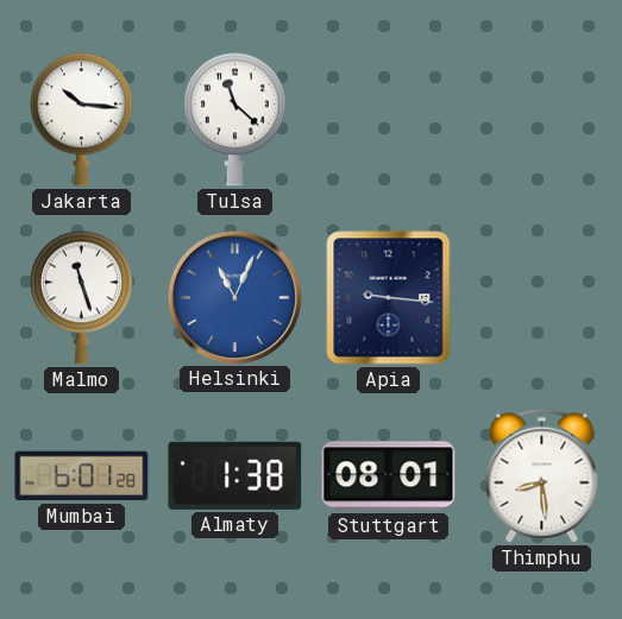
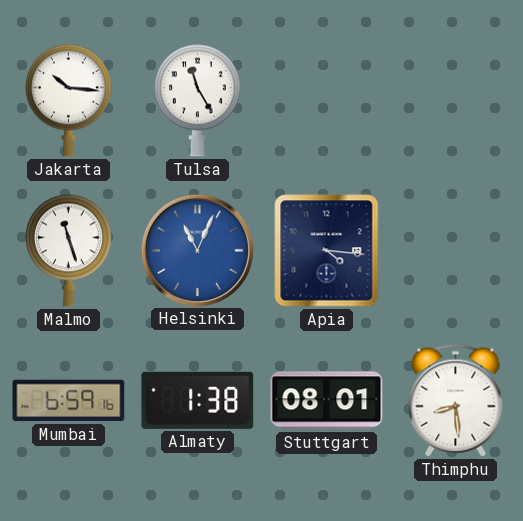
Tulsa: 11:22 -> 11:25 (198, 100)
Apia: 9:16 -> 4:16 (327, 251)
Mumbai: 6:01 -> 6:59 (69, 401)
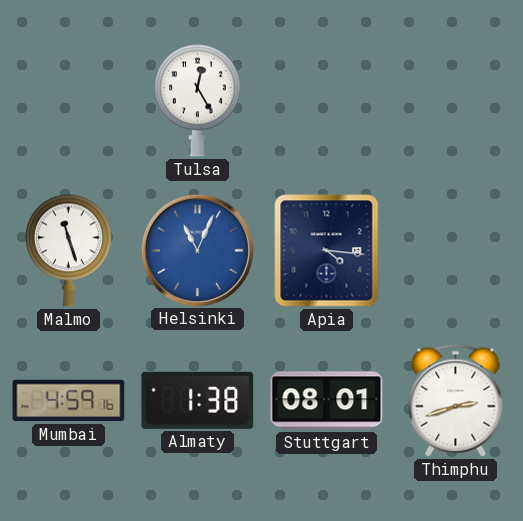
Jakarta: 10:16 -> none (69, 100)
Tulsa: 11:25 -> 12:25 (198, 100)
Mumbai: 6:59 -> 4:59 (69, 401)
Thimphu: 8:29 -> 2:42 (456, 401)
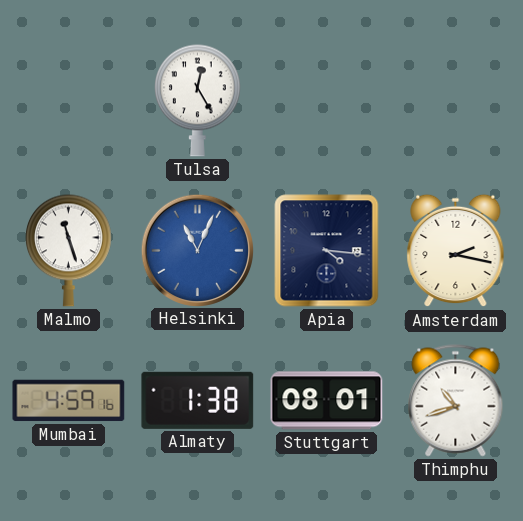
Amsterdam: none -> 2:17 (456, 251)
Thimphu: 2:42 -> 10:42 (456, 401)
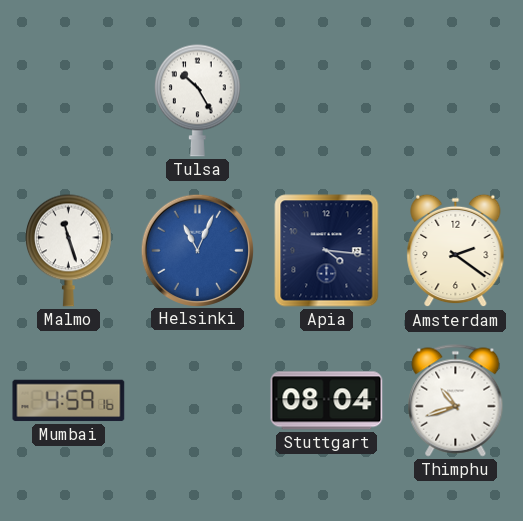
Tulsa: 12:25 -> 10:25 (198, 100)
Amsterdam: 2:17 -> 2:21 (456, 251)
Almaty: 1:38 -> none (198, 400)
Stuttgart: 08:01 -> 08:04 (327, 401)
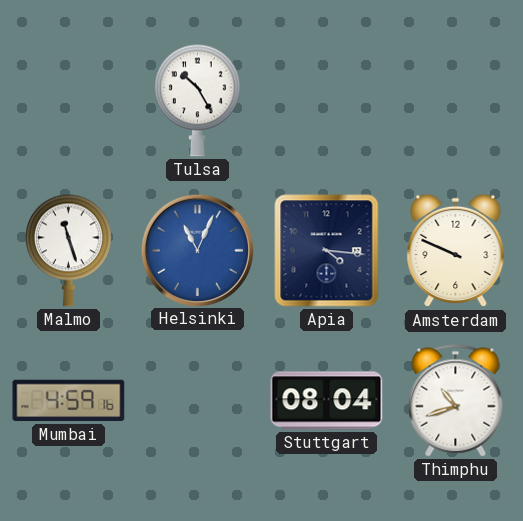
Amsterdam: 2:21 -> 9:49 (456, 251)
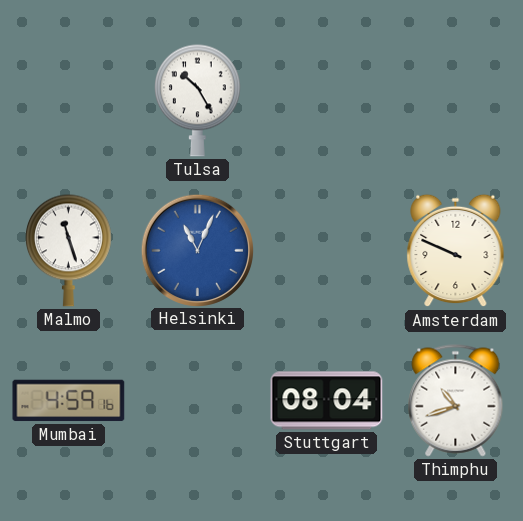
Apia: 4:16 -> none (327, 251)
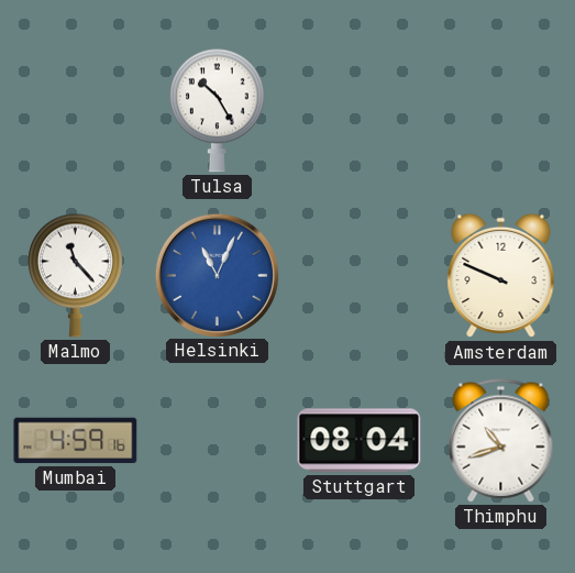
Malmo: 11:27 -> 11:23 (76, 275)
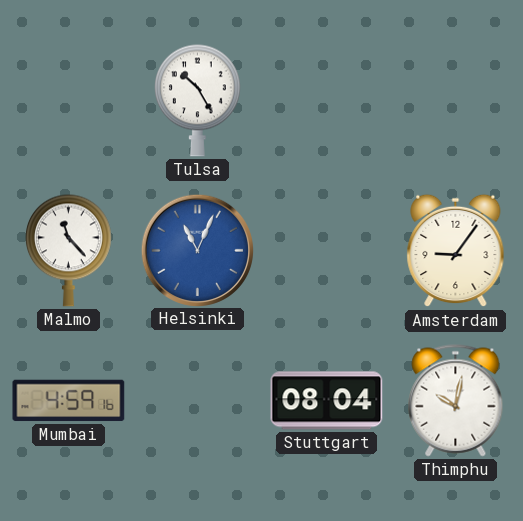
Amsterdam: 9:49 -> 9:06 (456, 251)
Thimphu: 10:42 -> 10:02 (456, 401)
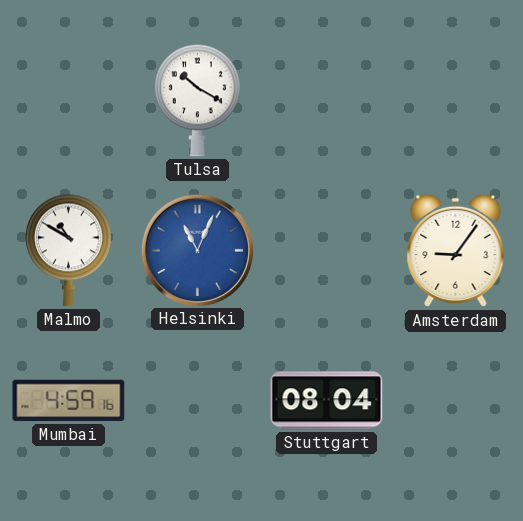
Tulsa: 10:25 -> 10:20 (198, 100)
Malmo: 11:23 -> 10:50 (69, 250)
Thimphu: 10:02 -> none (456, 401)
